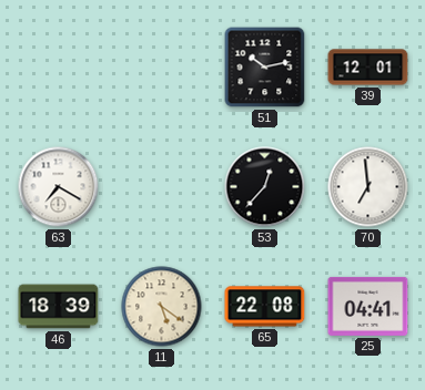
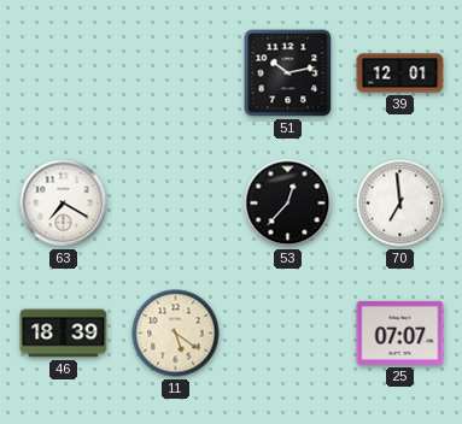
65: 22:08 -> none (265, 307)
25: 04:41 -> 07:07 (400, 332)
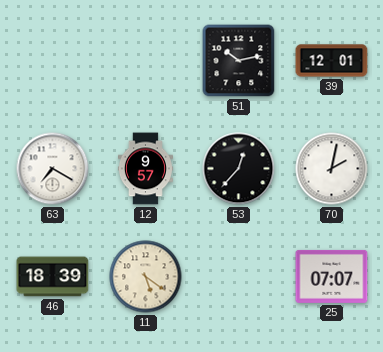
12: none -> 9:57 (145, 169)
70: 6:59 -> 2:02 (332, 169)
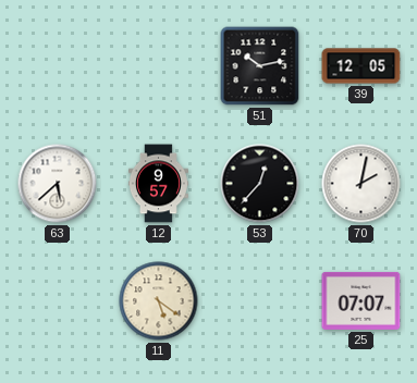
39: 12:01 -> 12:05 (361, 66)
63: 7:20 -> 5:38 (58, 184)
46: 18:39 -> none (53, 277)
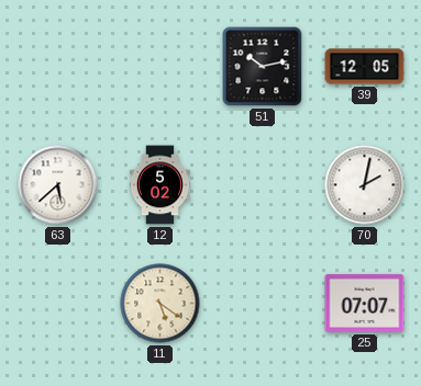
12: 9:57 -> 5:02 (159, 185)
53: 12:37 -> none (260, 184)
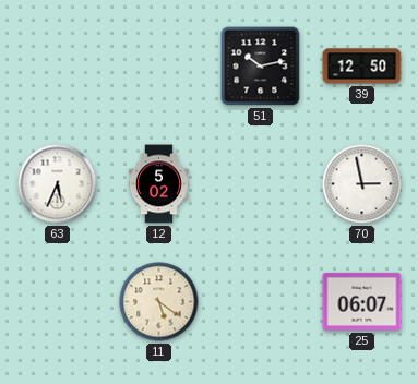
39: 12:05 -> 12:50 (362, 67)
63: 5:38 -> 5:34 (58, 184)
70: 2:02 -> 2:58 (362, 184)
25: 07:07 -> 06:07 (362, 301)
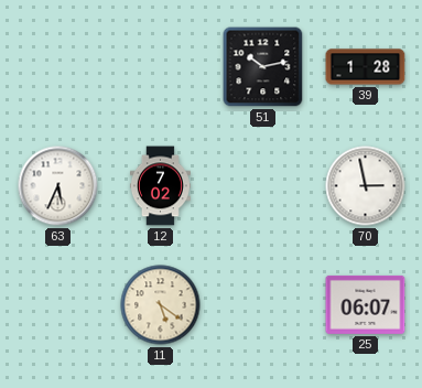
39: 12:50 -> 1:28 (366, 67)
12: 5:02 -> 7:02 (160, 186)
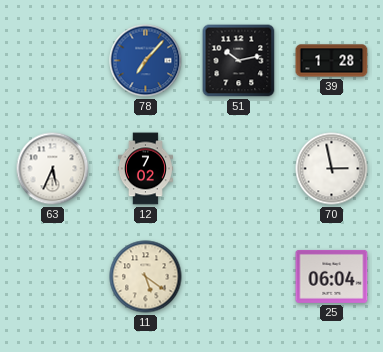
78: none -> 7:07 (146, 61)
25: 06:07 -> 06:04 (332, 276)
